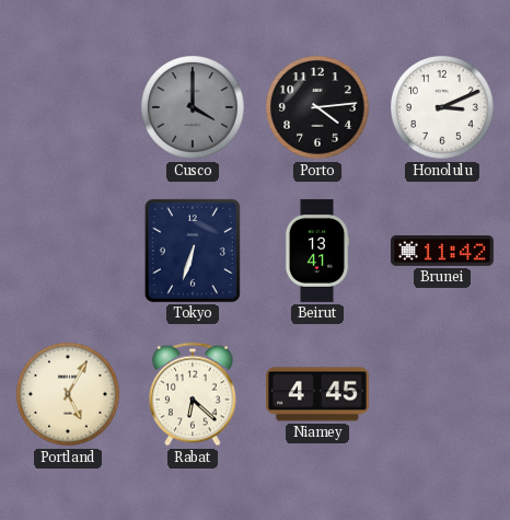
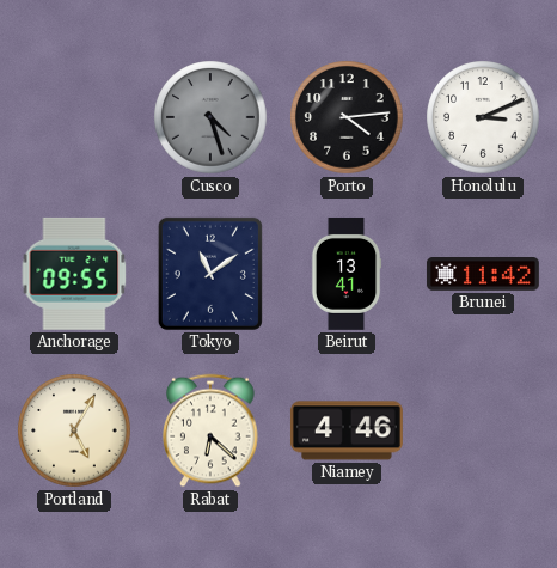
Cusco: 4:00 -> 4:27 (210, 117)
Anchorage: none -> 09:55 (74, 274)
Tokyo: 6:33 -> 11:09 (210, 274)
Niamey: 4:45 -> 4:46 (347, 430)
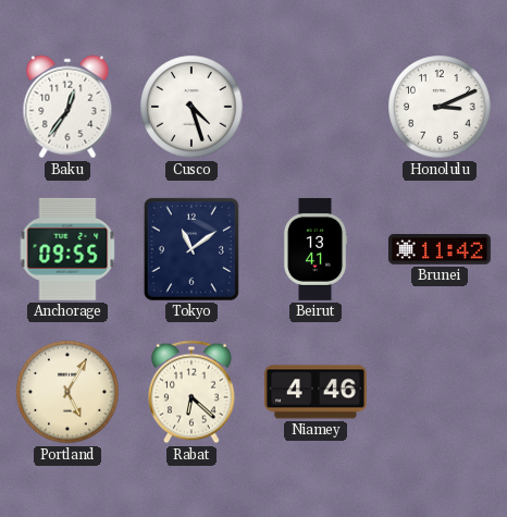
Baku: none -> 12:36 (67, 107)
Cusco dial: grey -> white (191, 107)
Porto: 4:14 -> none (347, 117)
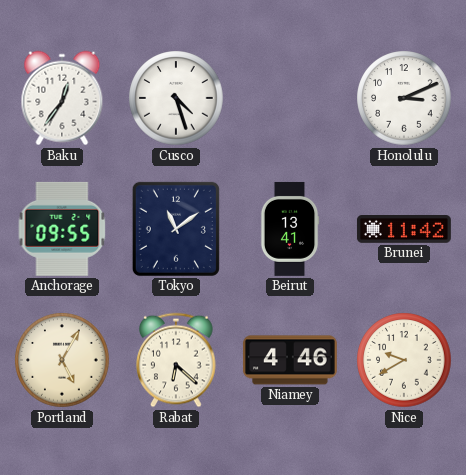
Nice: none -> 9:40 (404, 360)
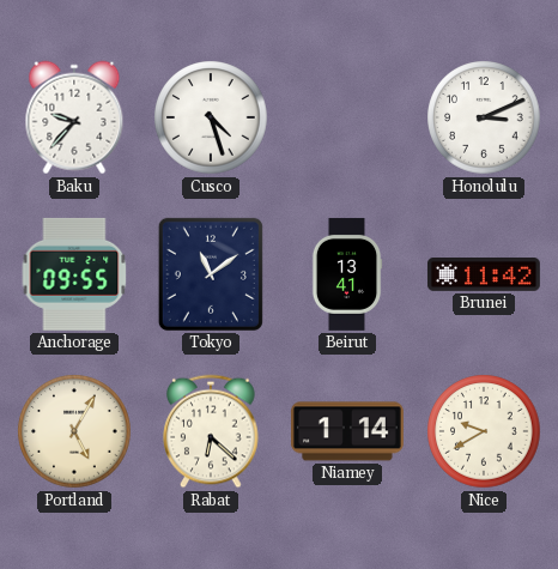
Baku: 12:36 -> 9:37 (74, 117)
Niamey: 4:46 -> 1:14 (347, 431)
